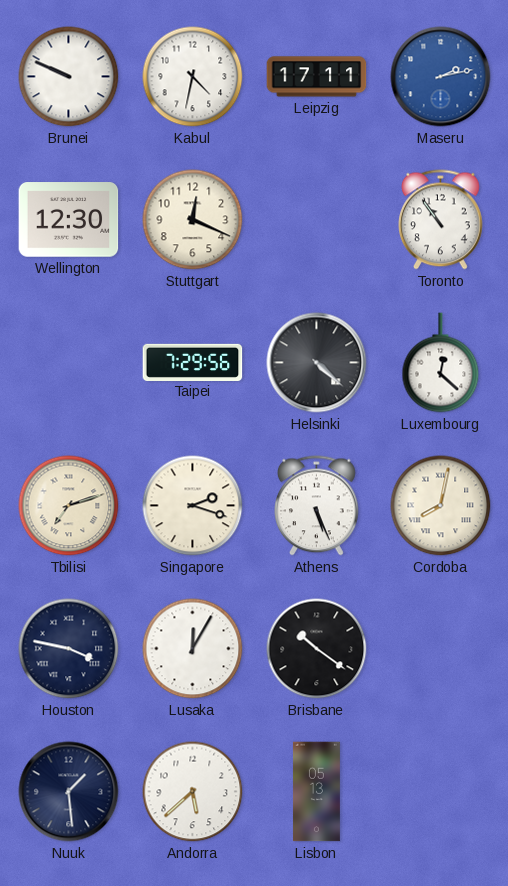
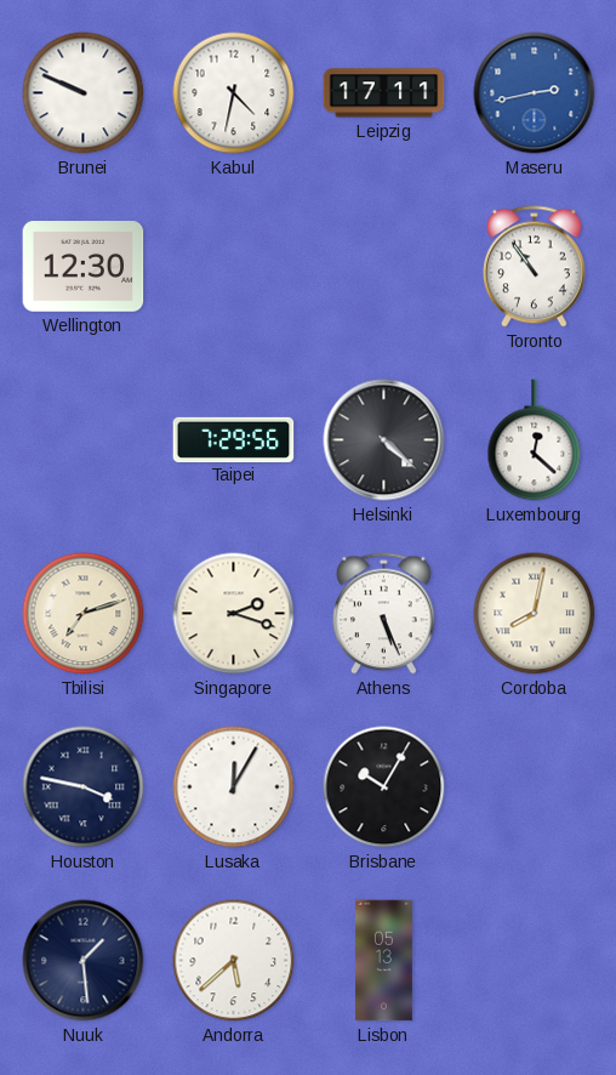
Maseru: 2:13 -> 2:43 (535, 93)
Stuttgart: 12:19 -> none (193, 220)
Brisbane: 10:21 -> 10:05 (384, 787)
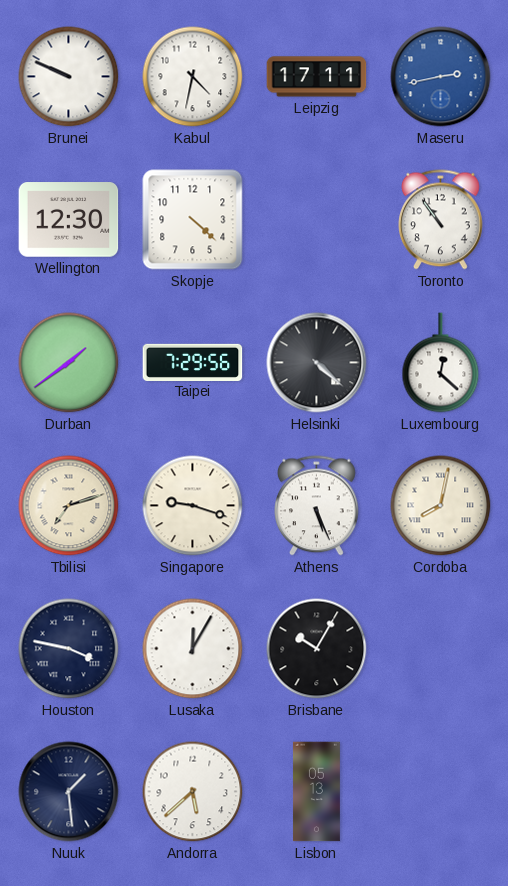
Skopje: none -> 4:22 (193, 220)
Durban: none -> 1:39 (69, 363)
Singapore: 2:18 -> 9:18 (193, 506)
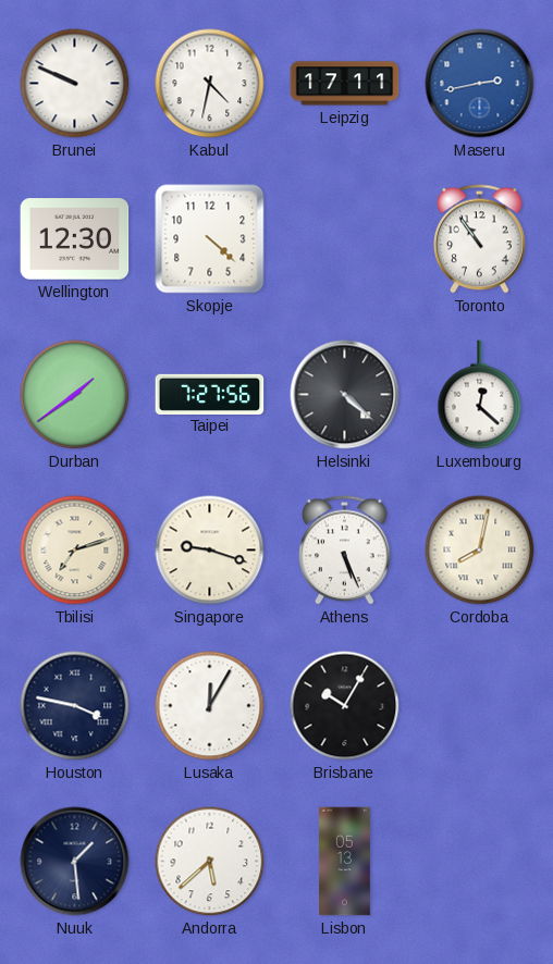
Taipei: 7:29 -> 7:27 (210, 394)
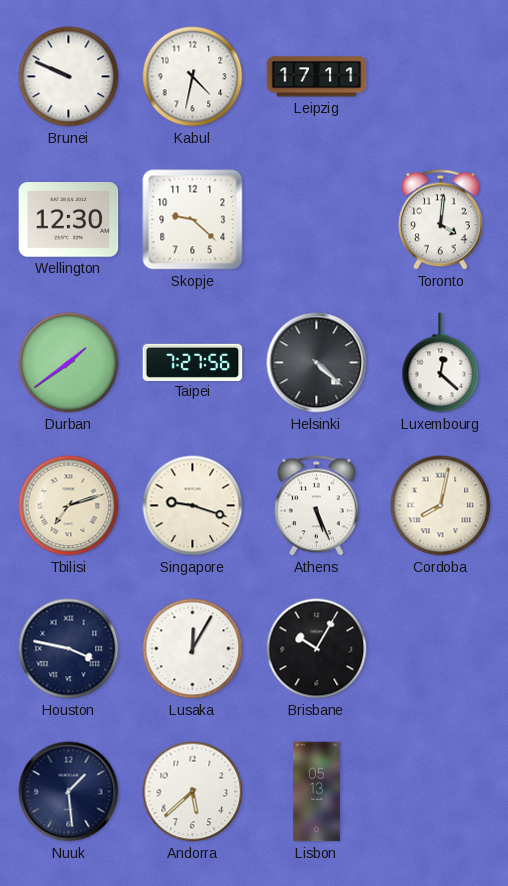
Maseru: 2:43 -> none (480, 84)
Skopje: 4:22 -> 9:22 (193, 220)
Toronto: 10:54 -> 4:01 (441, 220)
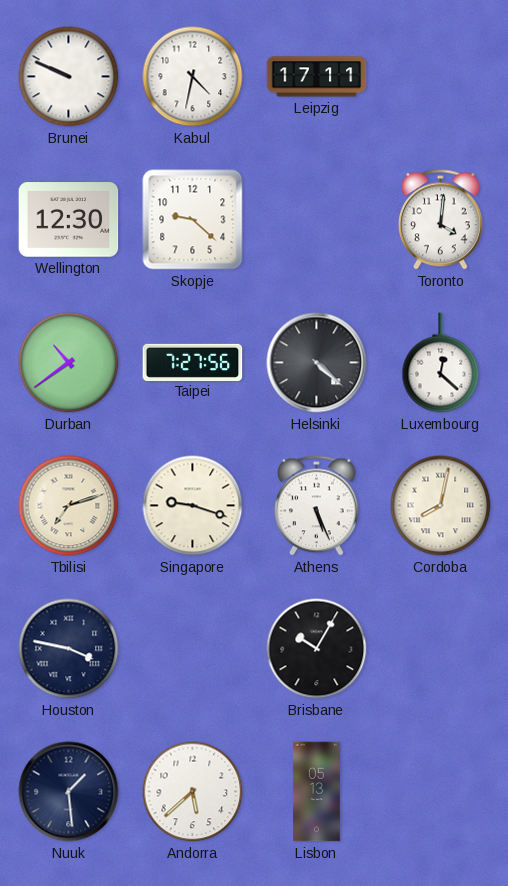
Durban: 1:39 -> 10:39 (69, 363)
Lusaka: 12:05 -> none (193, 649)
